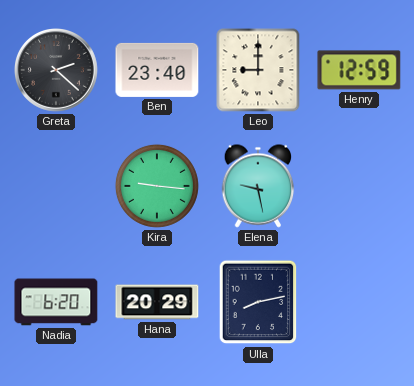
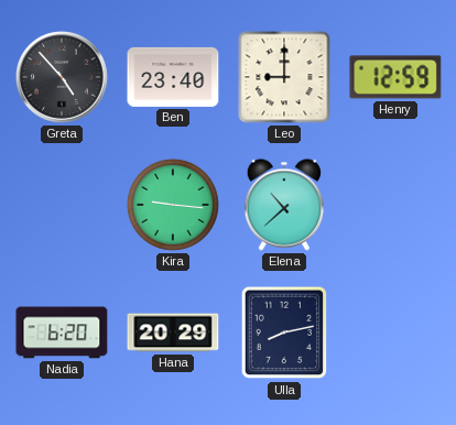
Greta: 2:22 -> 4:53 (63, 78)
Elena: 9:28 -> 10:38 (284, 205)
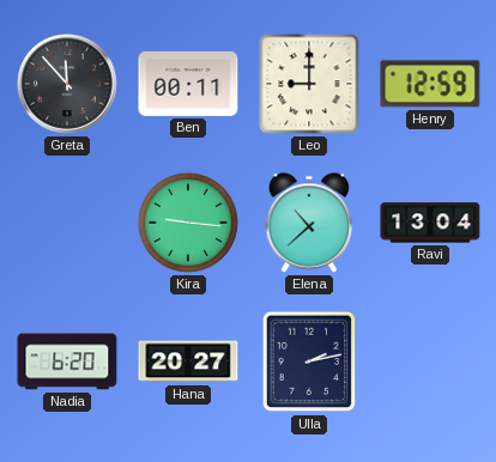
Greta: 4:53 -> 11:53 (68, 85)
Ben: 23:40 -> 00:11 (188, 84)
Ravi: none -> 13:04 (430, 223)
Hana: 20:29 -> 20:27 (188, 361)
Ulla: 8:13 -> 2:13 (309, 361)
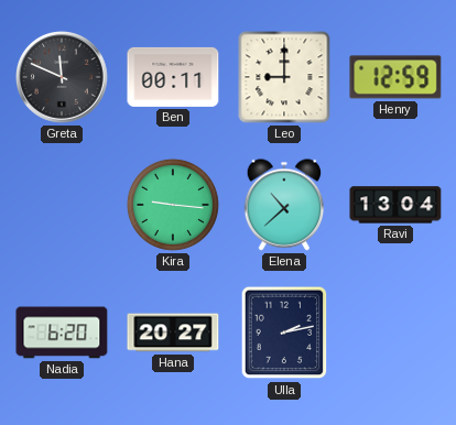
Greta: 11:53 -> 11:49 (63, 78)
